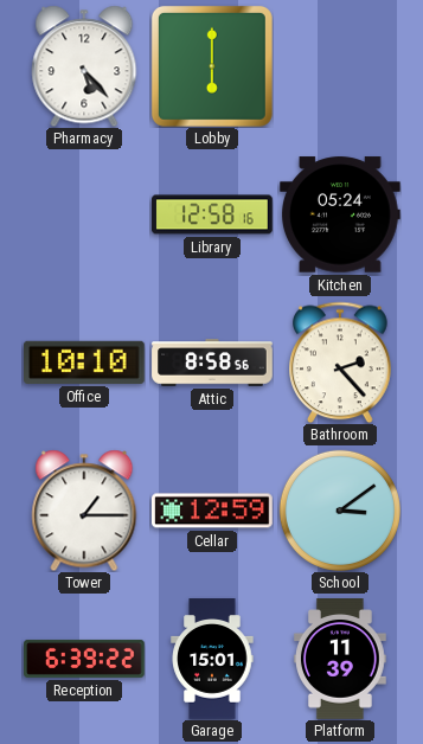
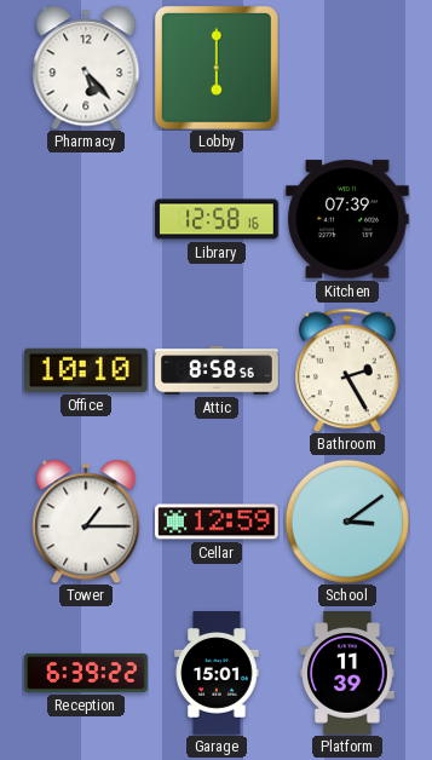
Kitchen: 05:24 -> 07:39 (349, 219)
Bathroom: 2:23 -> 2:25 (349, 370)
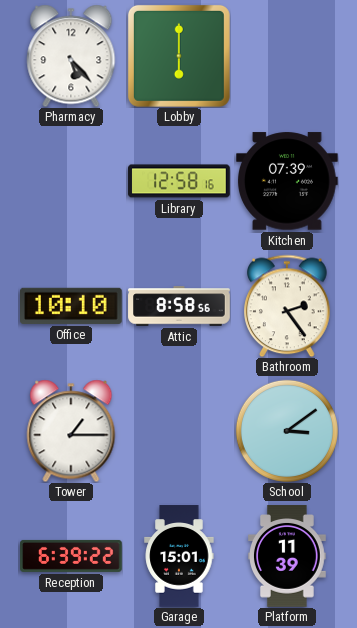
Bathroom: 2:25 -> 2:24 (288, 306)
Cellar: 12:59 -> none (218, 522)
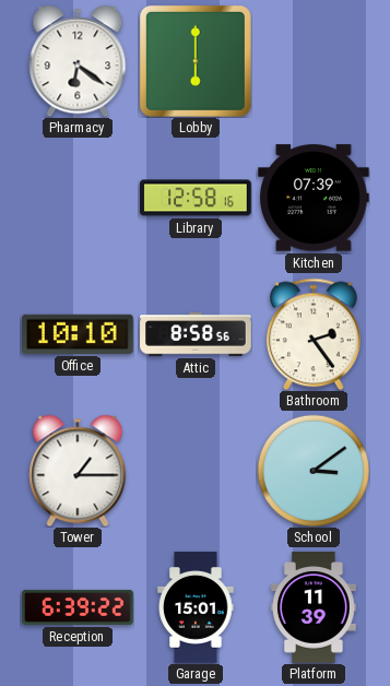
Pharmacy: 5:23 -> 6:21 (78, 61)
